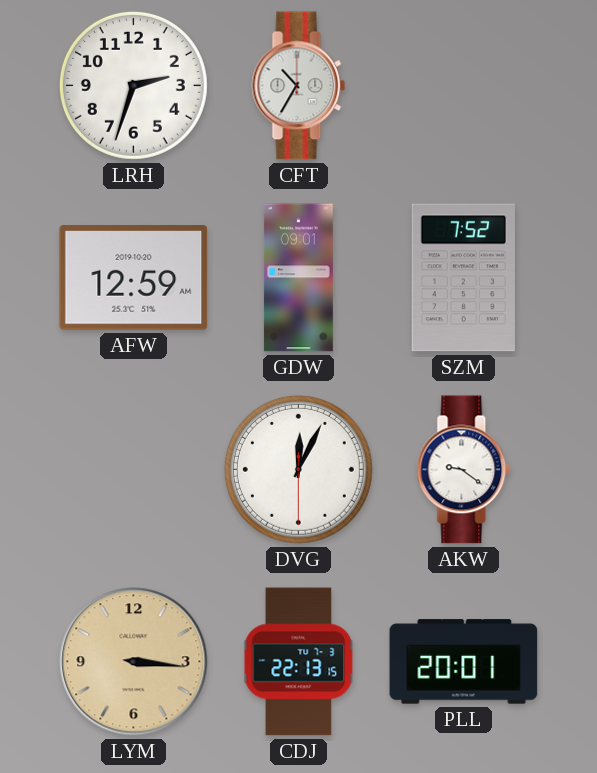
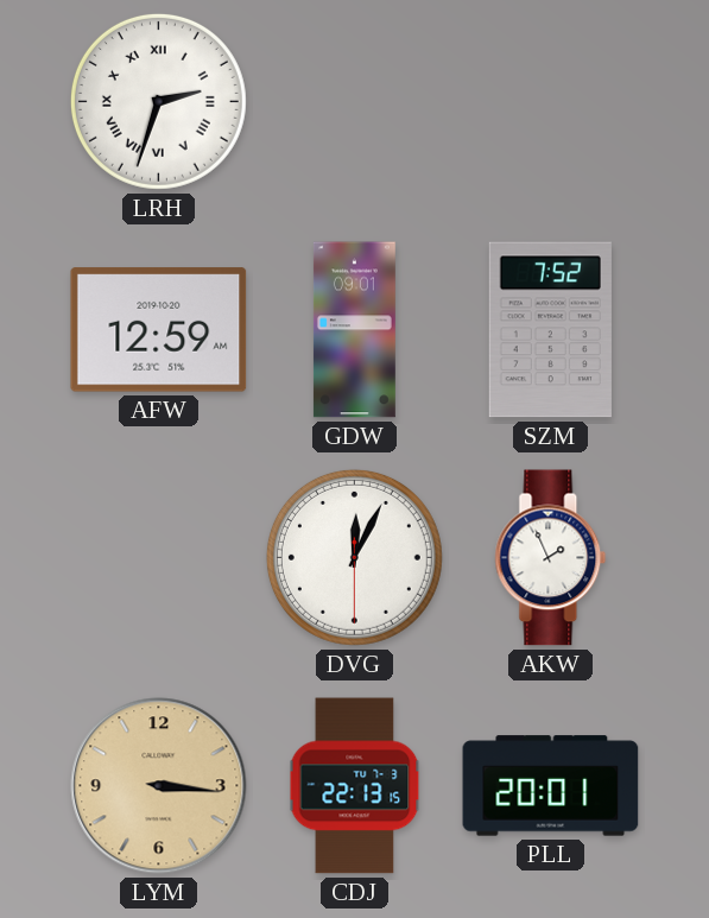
LRH numerals: Arabic -> Roman (158, 101)
CFT: 10:35 -> none (299, 86)
AKW: 9:21 -> 1:56 (551, 558)
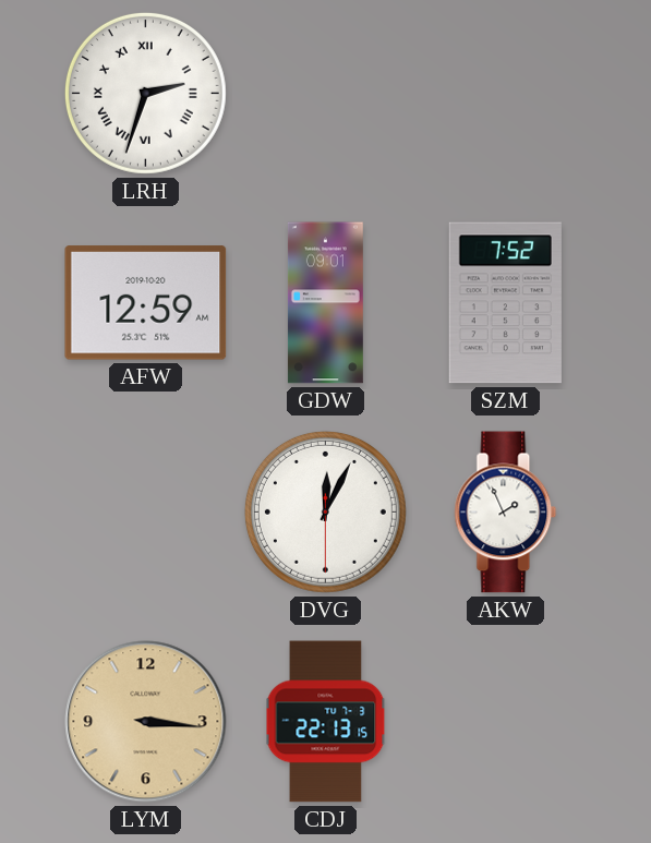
PLL: 20:01 -> none (551, 786)
